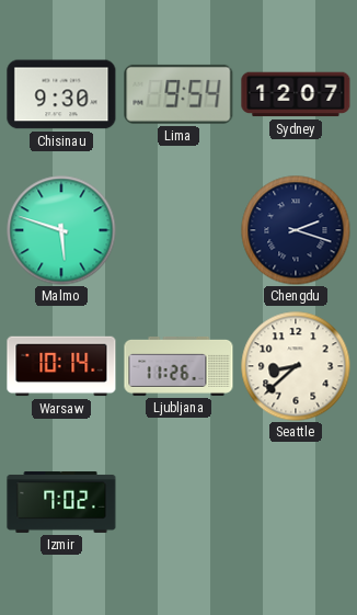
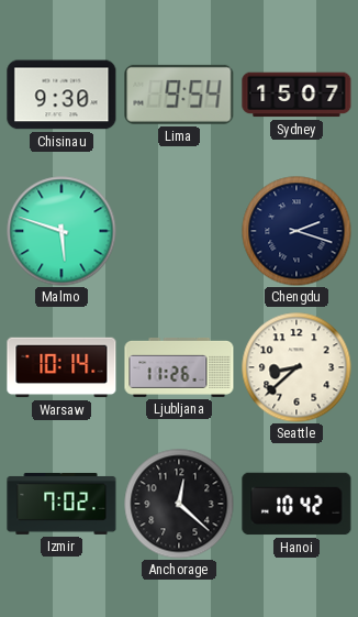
Sydney: 12:07 -> 15:07 (297, 95)
Anchorage: none -> 12:22 (179, 504)
Hanoi: none -> 10:42 (297, 504)
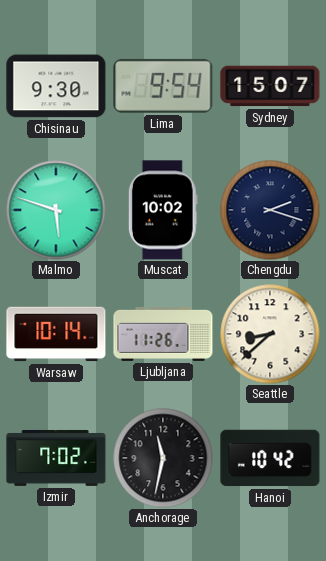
Muscat: none -> 10:02 (163, 210)
Anchorage: 12:22 -> 11:32 (163, 458)
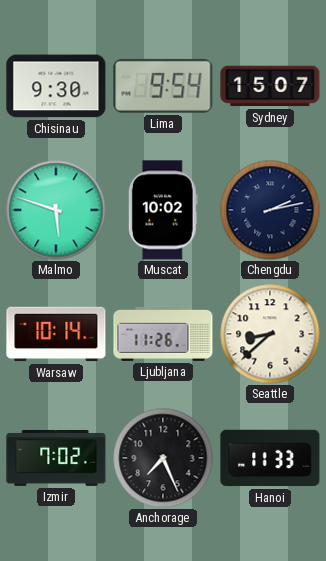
Chengdu: 2:18 -> 2:13 (270, 210)
Anchorage: 11:32 -> 7:26 (163, 458)
Hanoi: 10:42 -> 11:33 (270, 458)
